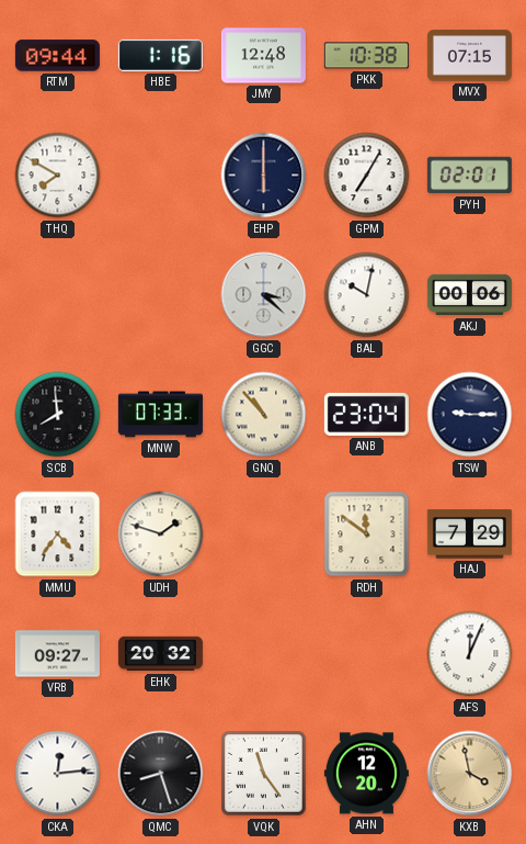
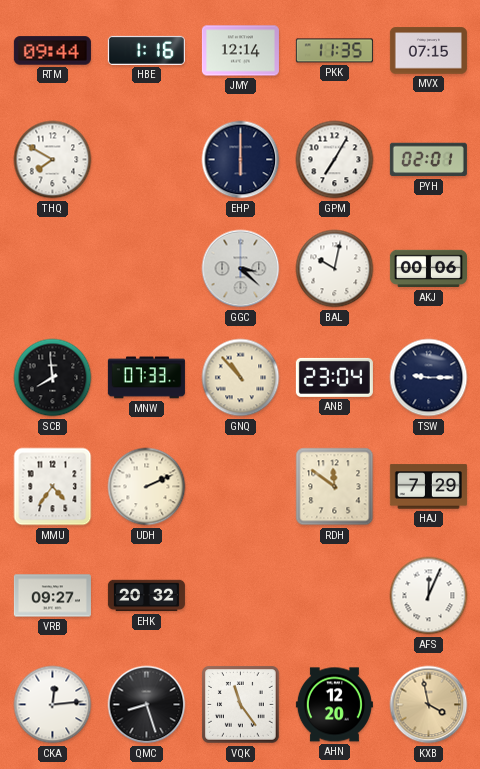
JMY: 12:48 -> 12:14 (240, 51)
PKK: 10:38 -> 11:35 (334, 51)
UDH: 1:48 -> 2:11 (147, 487)
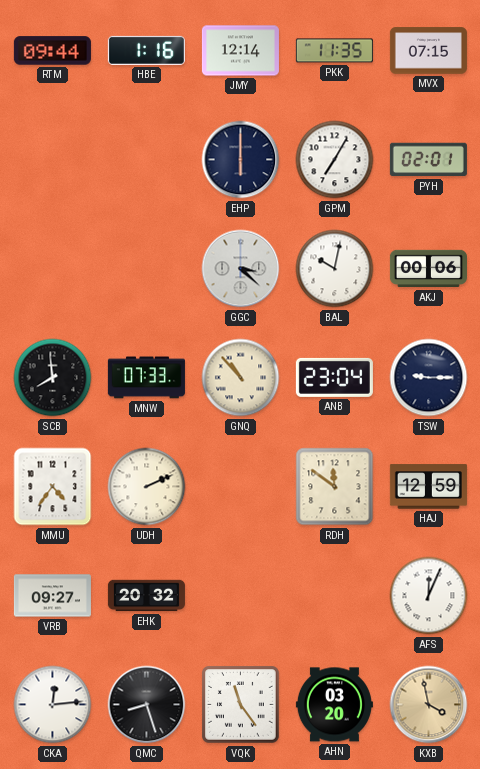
THQ: 7:50 -> none (53, 160)
HAJ: 7:29 -> 12:59 (428, 487)
AHN: 12:20 -> 03:20 (334, 705)
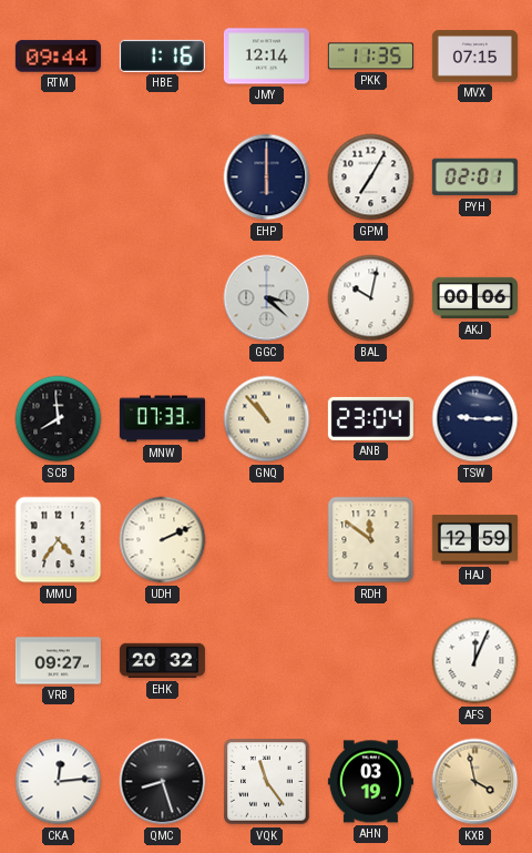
AHN: 03:20 -> 03:19 (370, 782)
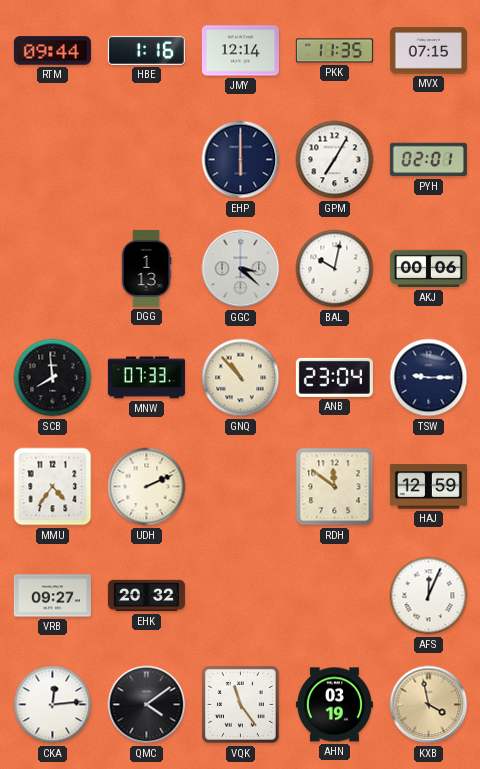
DGG: none -> 1:13 (146, 268)
QMC: 8:27 -> 4:09 (147, 705)
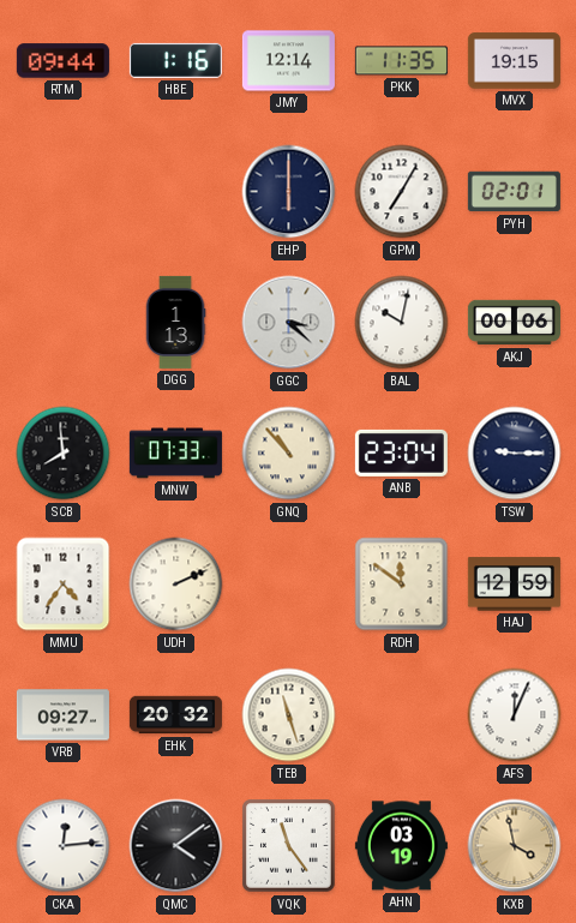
MVX: 07:15 -> 19:15 (514, 61)
TEB: none -> 11:27 (289, 715)
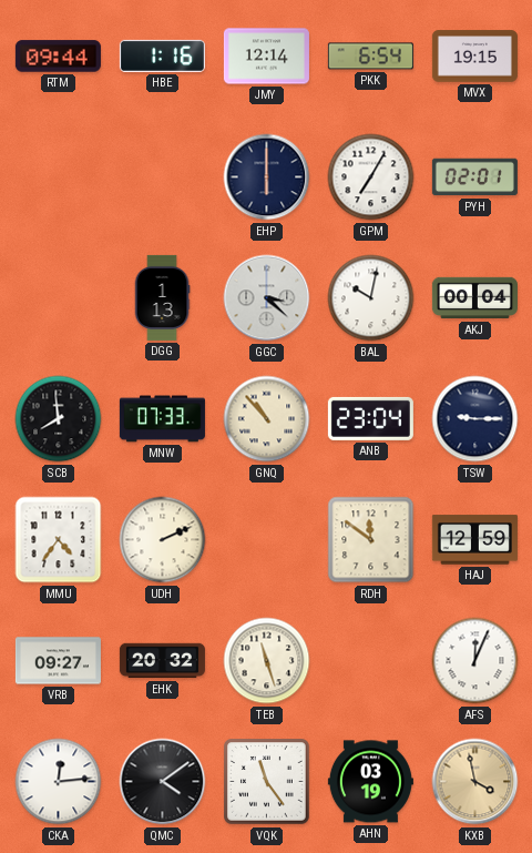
PKK: 11:35 -> 6:54 (370, 57)
AKJ: 00:06 -> 00:04 (474, 298)
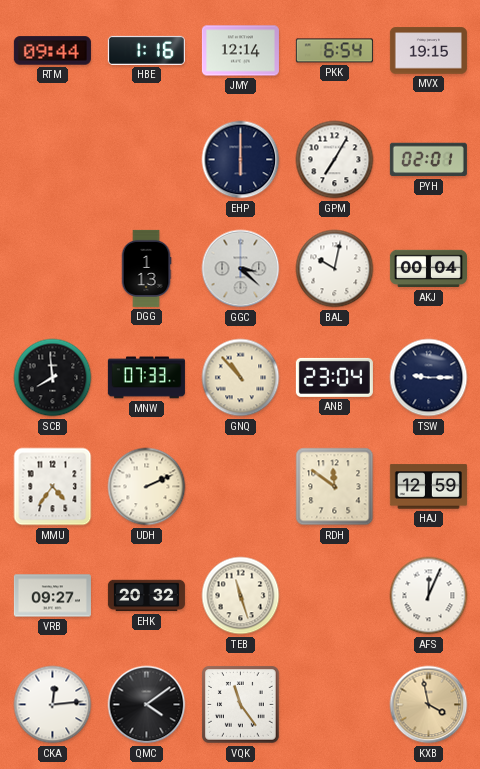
AHN: 03:19 -> none (370, 782)
